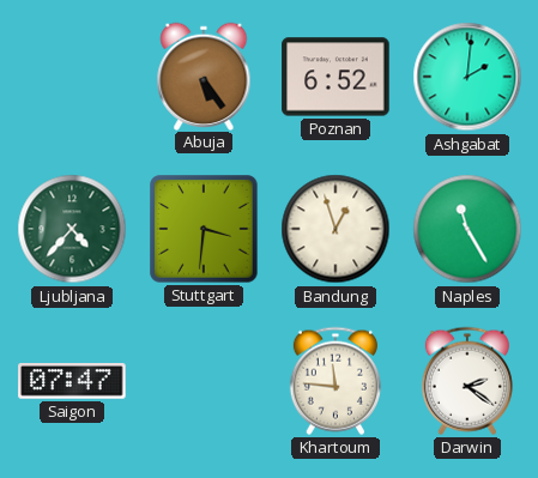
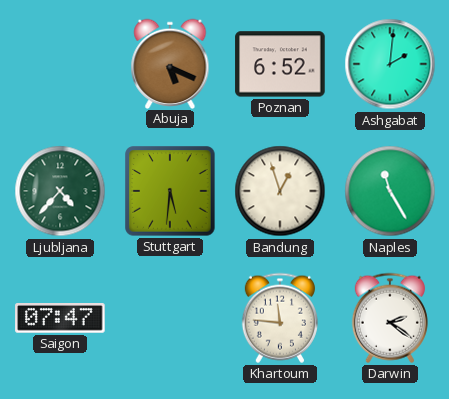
Abuja: 5:24 -> 5:19 (170, 63)
Stuttgart: 3:31 -> 5:31 (170, 191)
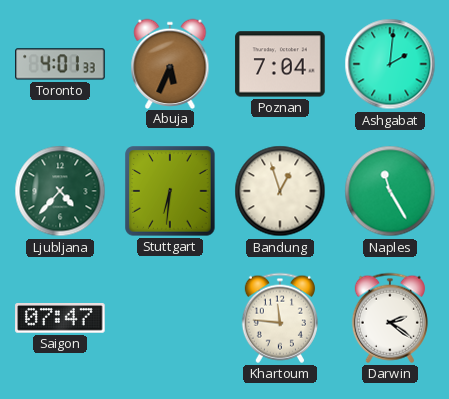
Toronto: none -> 4:01 (60, 64)
Abuja: 5:19 -> 5:34 (170, 63)
Poznan: 6:52 -> 7:04 (280, 64)
Stuttgart: 5:31 -> 6:31 (170, 191)
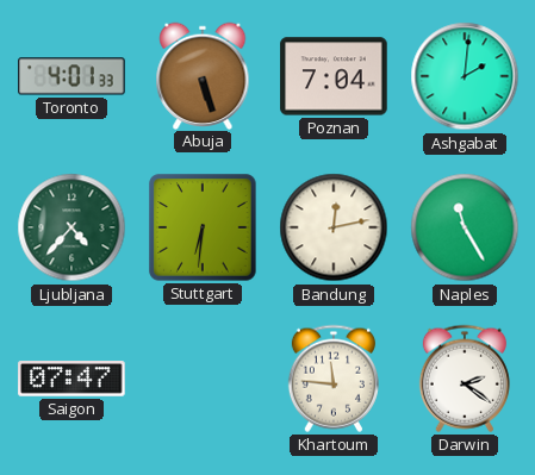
Abuja: 5:34 -> 5:27 (203, 75)
Bandung: 12:57 -> 12:13 (334, 227)
